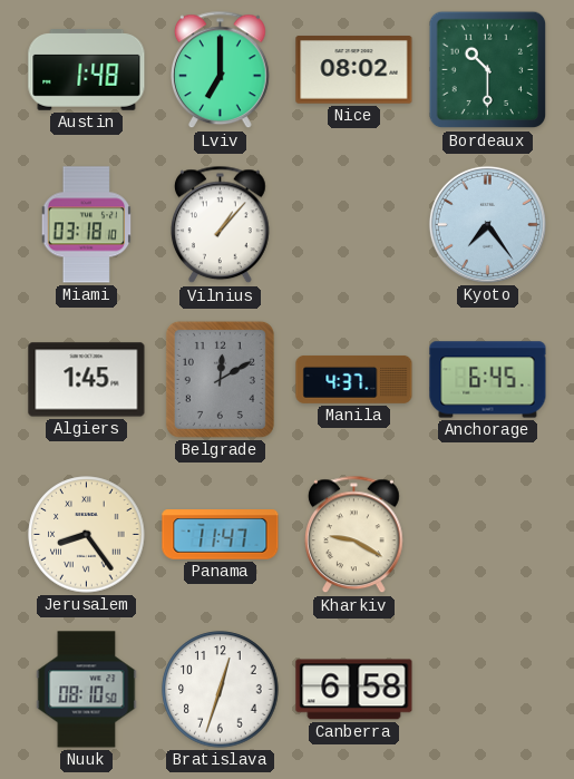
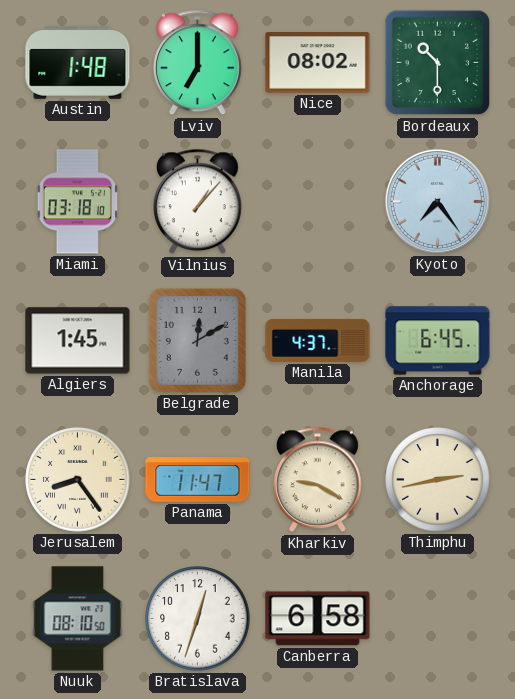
Thimphu: none -> 2:43 (438, 480)
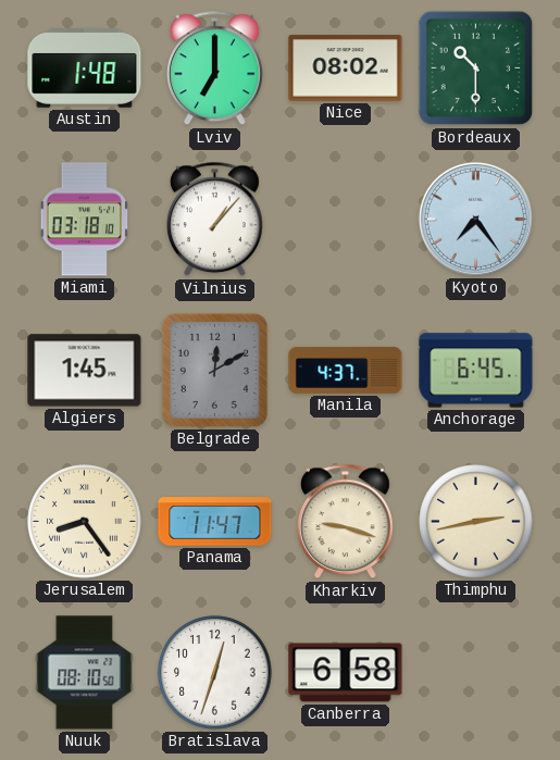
Kharkiv: 9:20 -> 9:18 (346, 522)
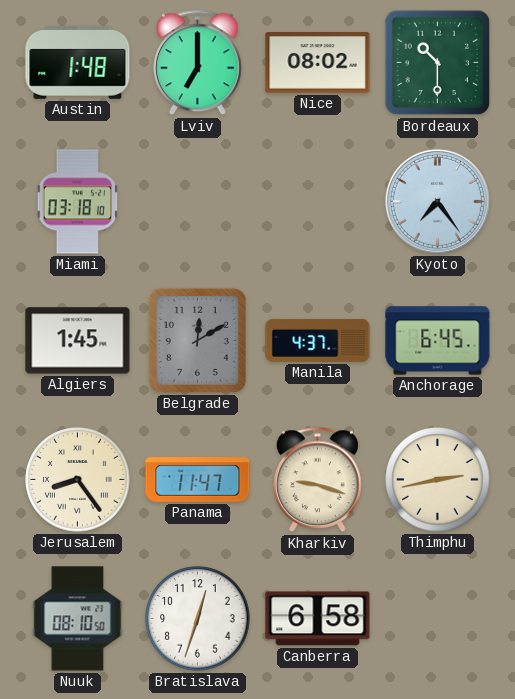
Vilnius: 1:07 -> none (215, 220)
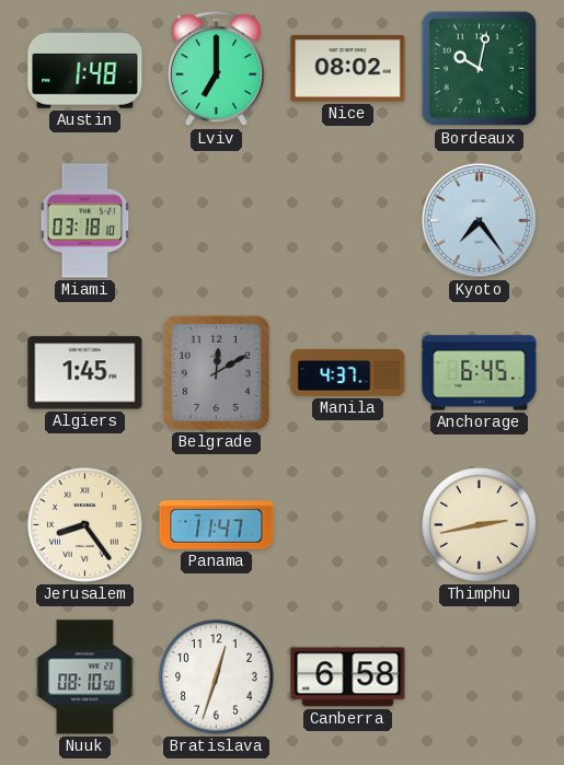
Bordeaux: 10:30 -> 10:02 (480, 69)
Kharkiv: 9:18 -> none (318, 480)
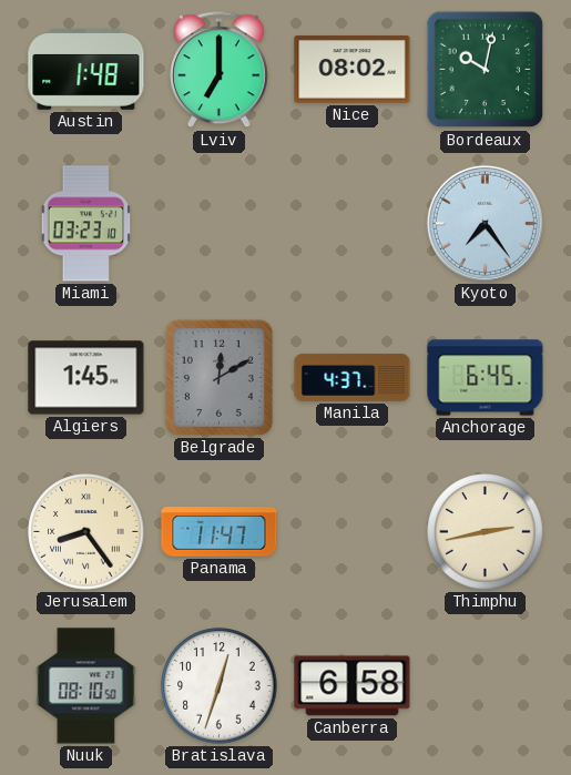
Miami: 03:18 -> 03:23 (86, 224)
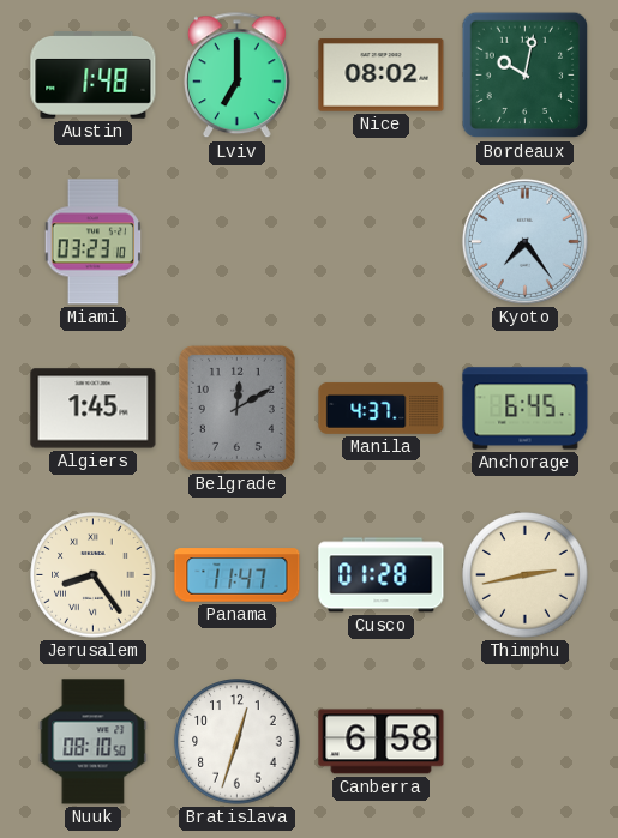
Cusco: none -> 01:28 (382, 575)
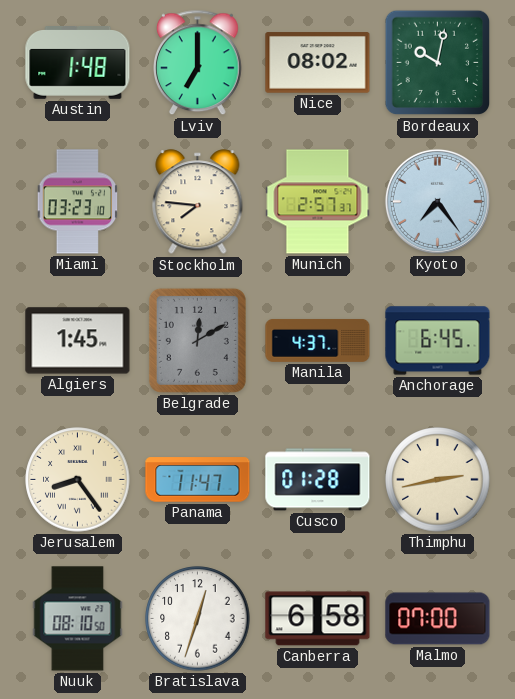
Stockholm: none -> 7:46 (198, 202)
Munich: none -> 2:57 (318, 202)
Malmo: none -> 07:00 (438, 619)
